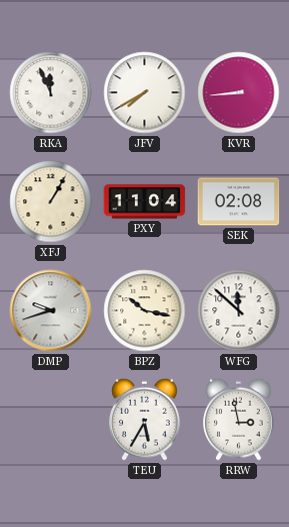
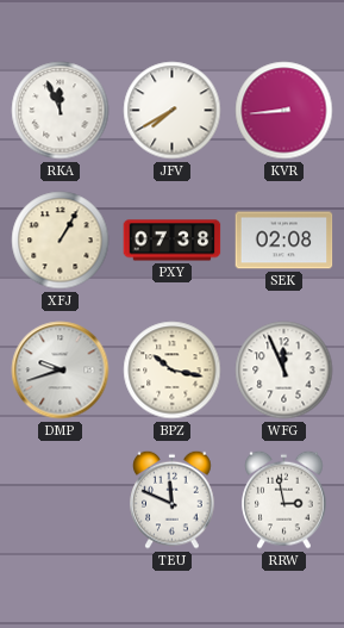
PXY: 11:04 -> 07:38 (173, 241)
WFG: 11:52 -> 11:56 (284, 371)
TEU: 5:35 -> 11:49 (173, 499)
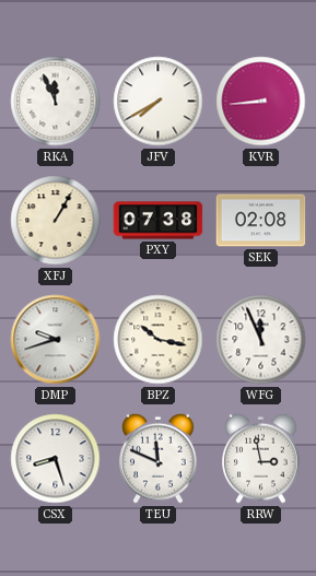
CSX: none -> 8:27 (56, 459)
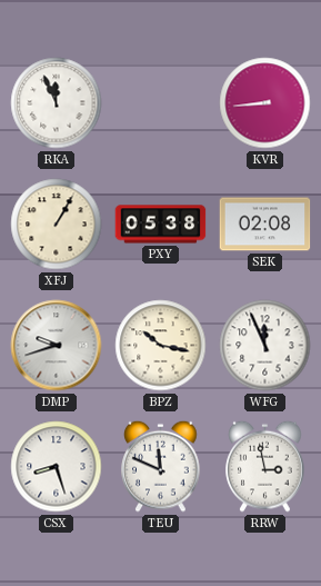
JFV: 7:40 -> none (159, 102)
PXY: 07:38 -> 05:38 (161, 225)
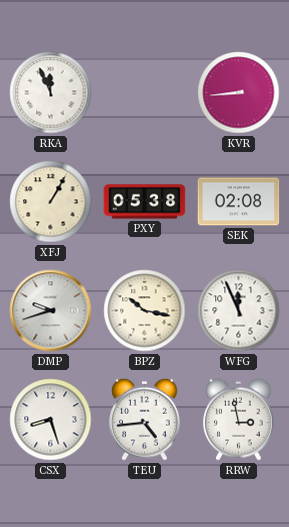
TEU: 11:49 -> 4:44 (145, 419)
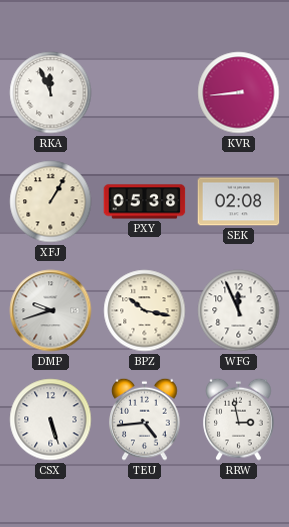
CSX: 8:27 -> 5:27 (51, 420)
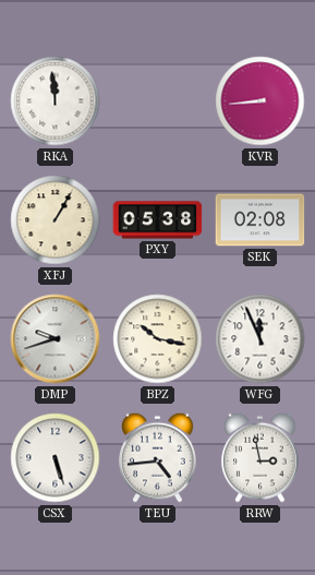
RKA: 11:56 -> 11:59 (56, 101)
